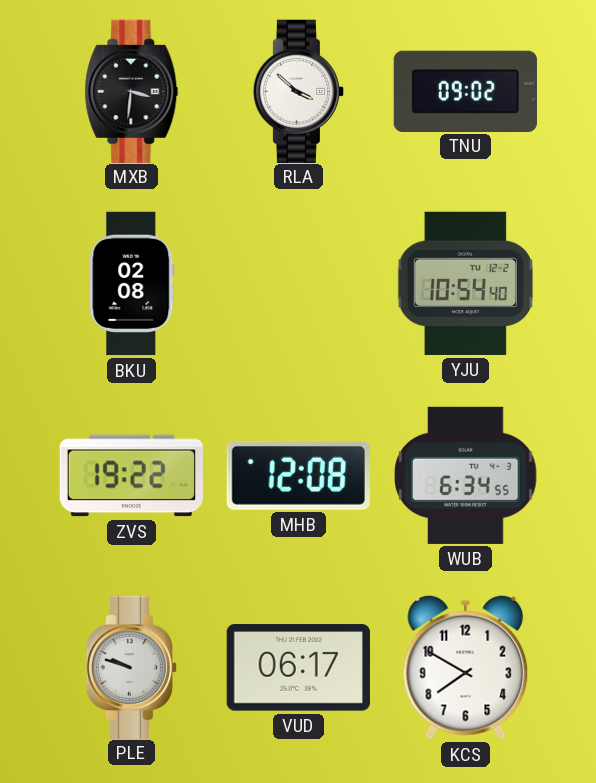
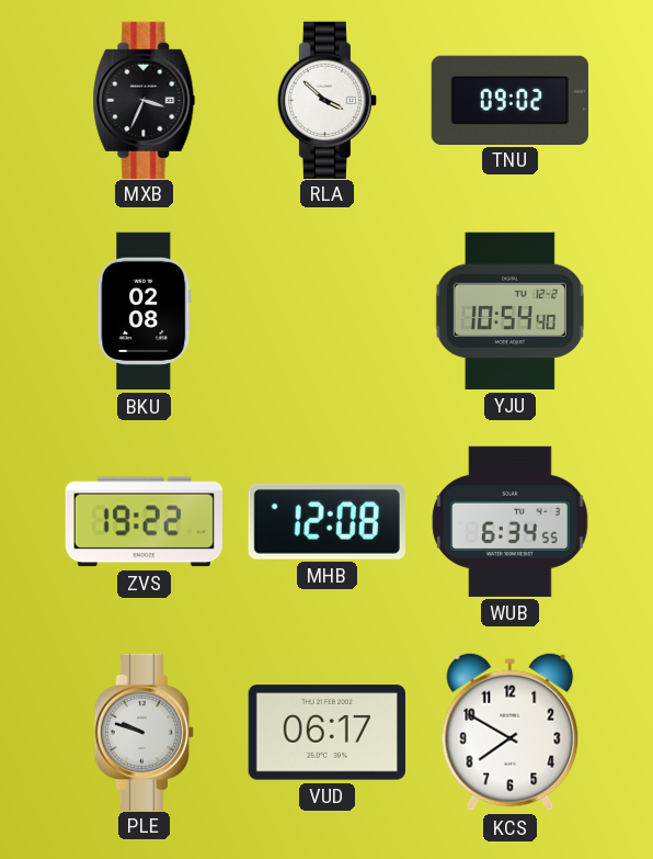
MXB: 3:31 -> 3:34 (145, 100)
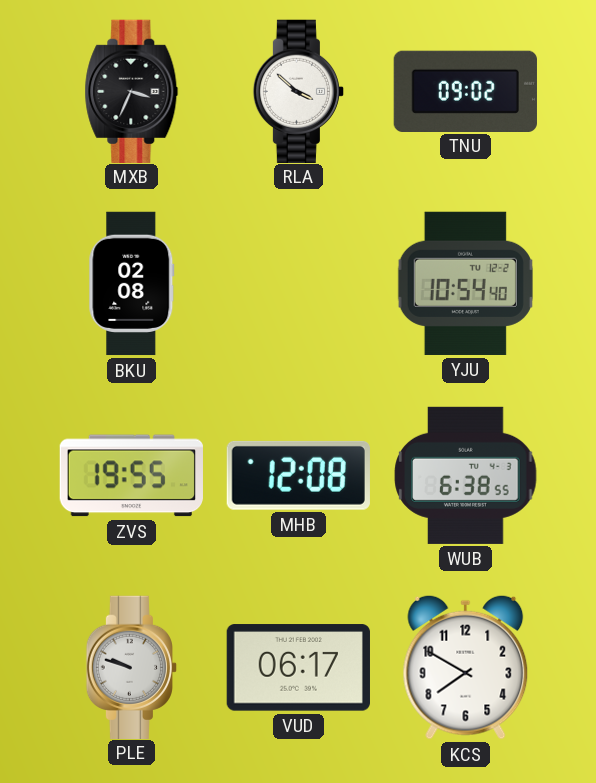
ZVS: 19:22 -> 19:55 (131, 476)
WUB: 6:34 -> 6:38 (466, 475)
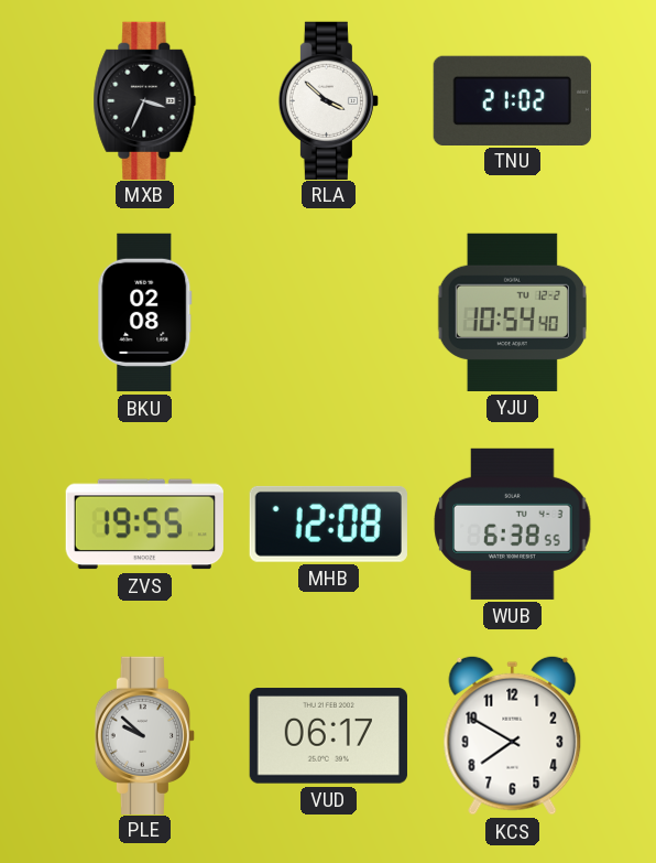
TNU: 09:02 -> 21:02 (512, 100)
PLE: 9:48 -> 9:52 (144, 735)
